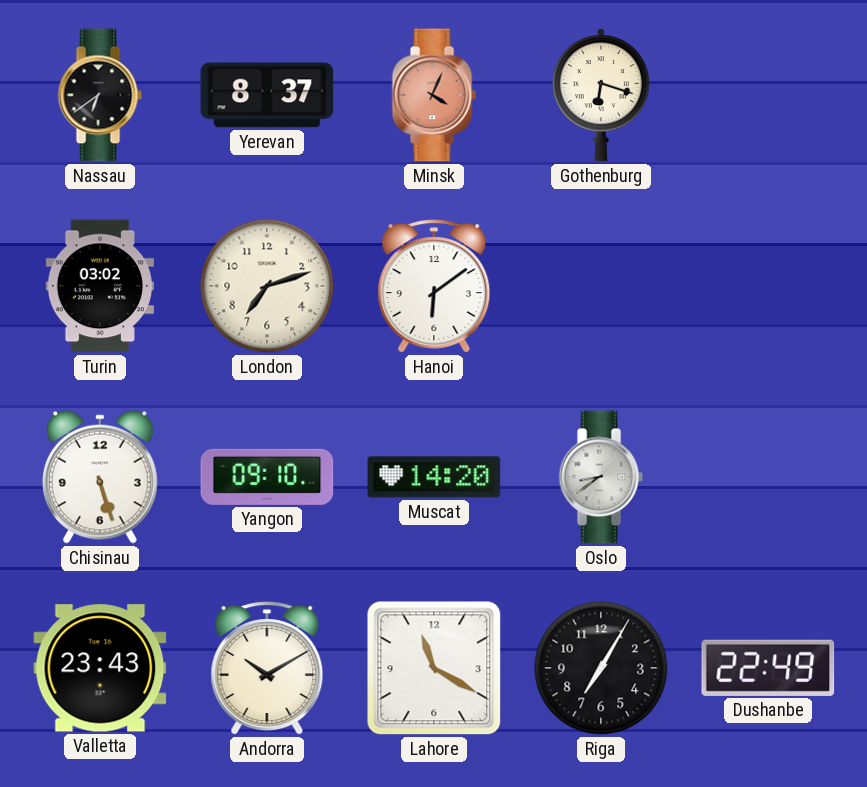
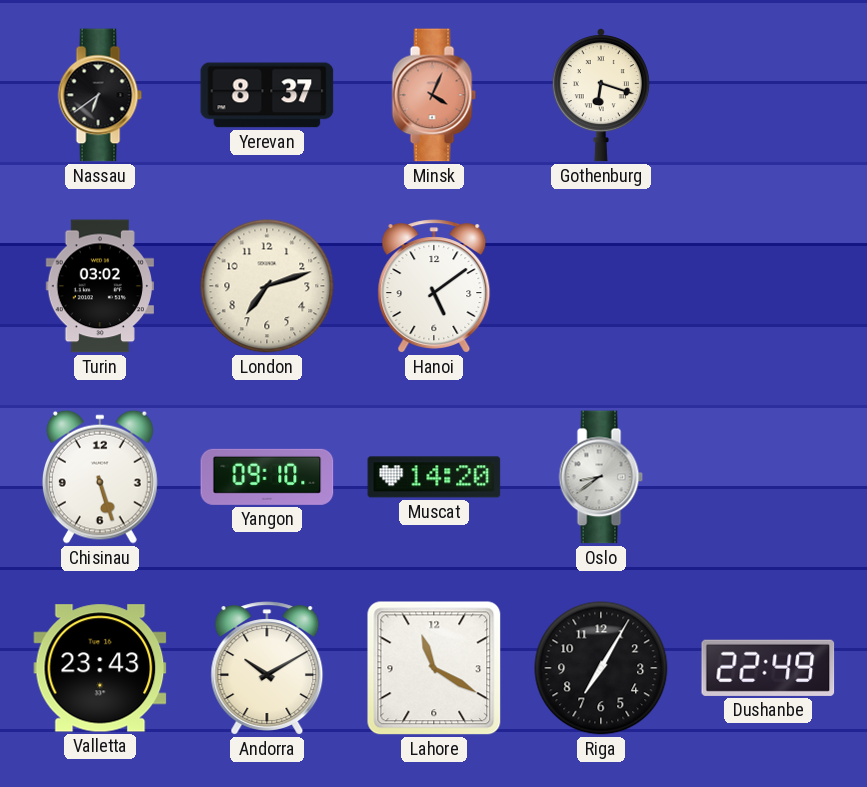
Hanoi: 6:09 -> 5:09 (434, 286)
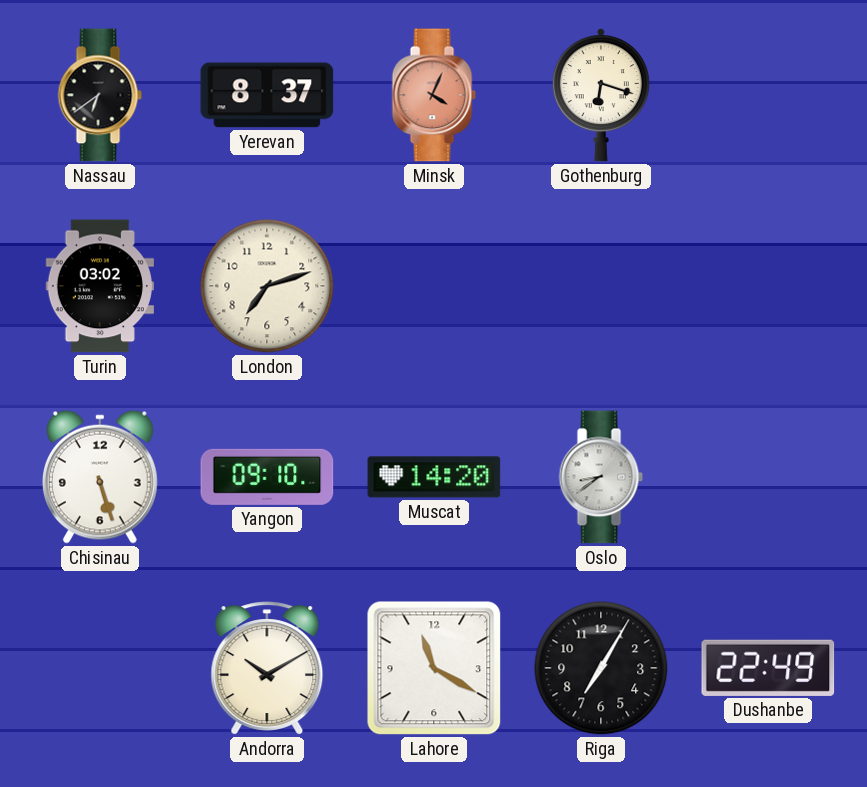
Hanoi: 5:09 -> none (434, 286)
Valletta: 23:43 -> none (100, 668)
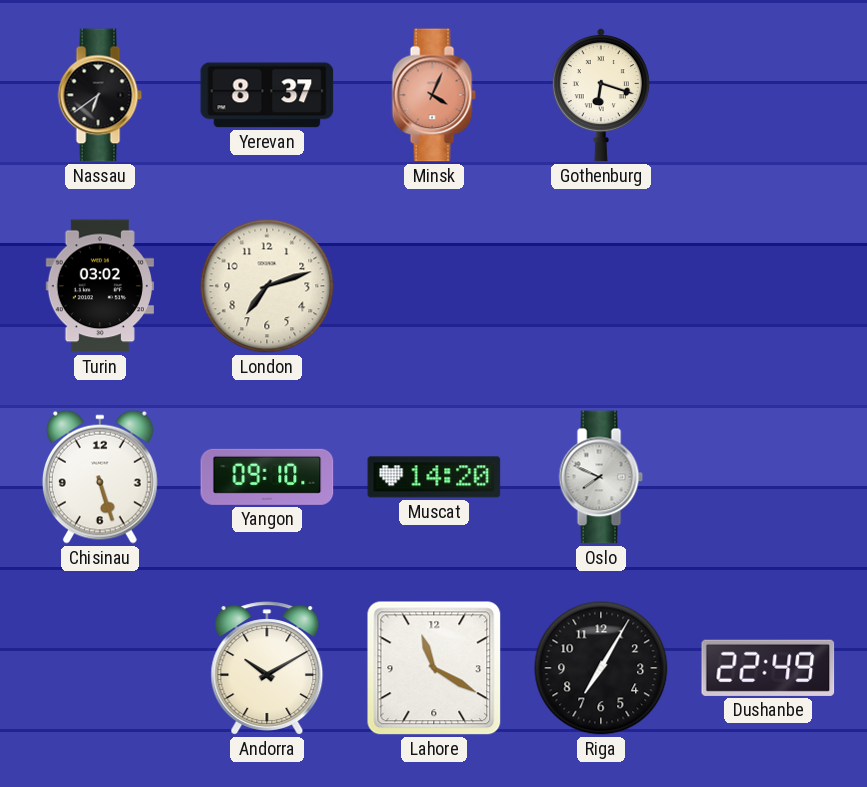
Oslo: 8:39 -> 7:49 (601, 477)
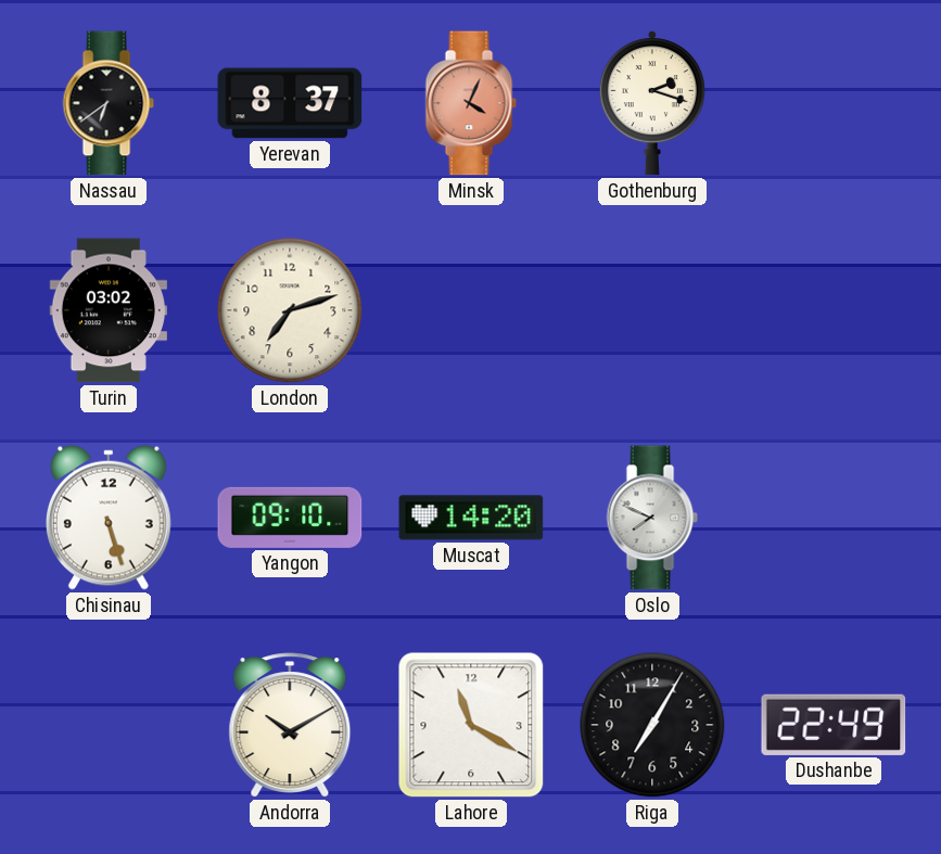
Gothenburg: 6:18 -> 2:18 (652, 104)
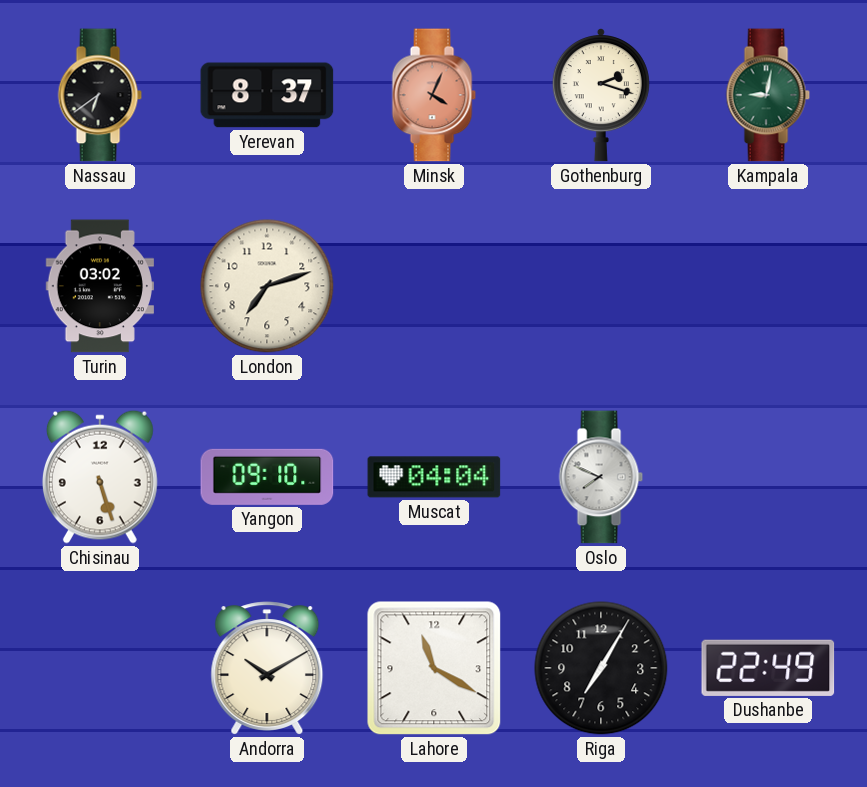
Kampala: none -> 9:02 (768, 95)
Muscat: 14:20 -> 04:04 (434, 477)
